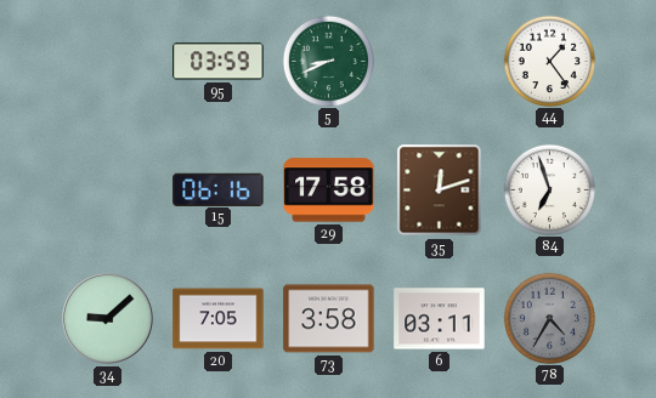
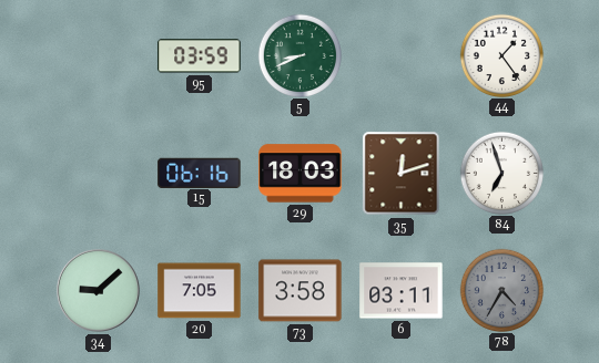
29: 17:58 -> 18:03 (301, 174)
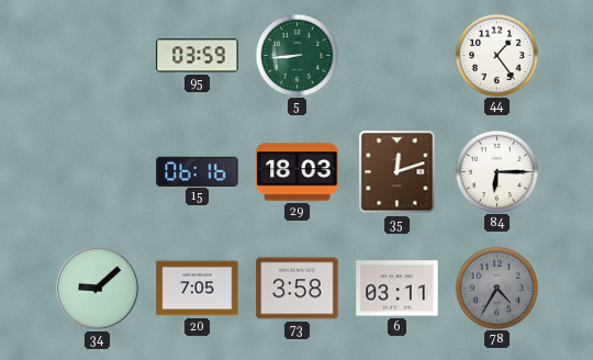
5: 8:41 -> 8:44 (296, 55)
84: 6:57 -> 6:15 (496, 171)
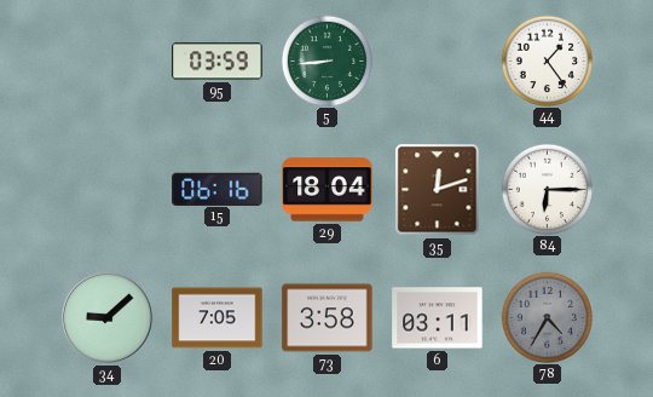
29: 18:03 -> 18:04 (328, 190)
